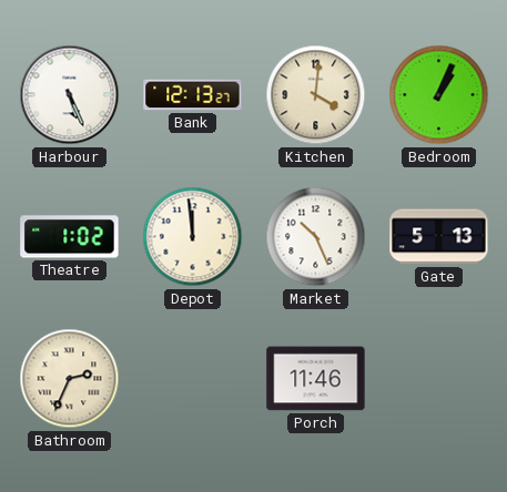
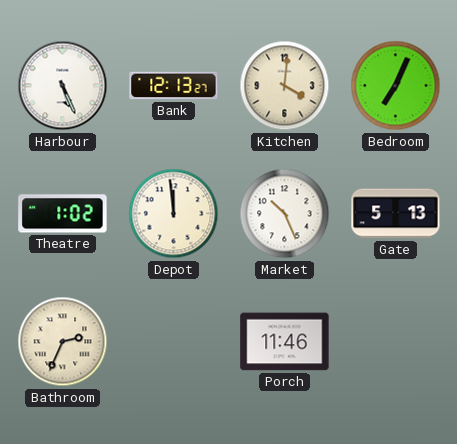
Bedroom: 1:04 -> 7:04 (396, 86)
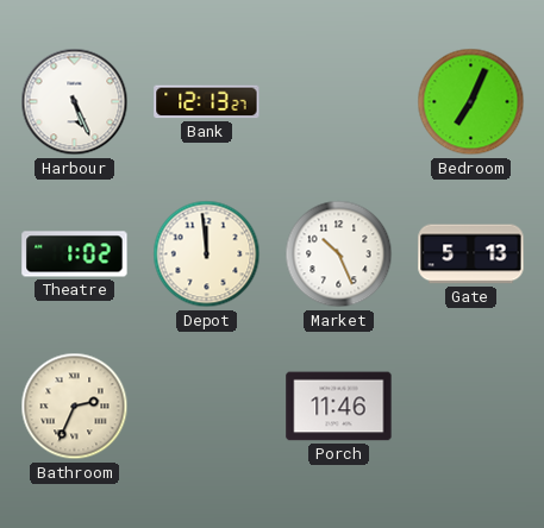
Kitchen: 4:01 -> none (285, 86)
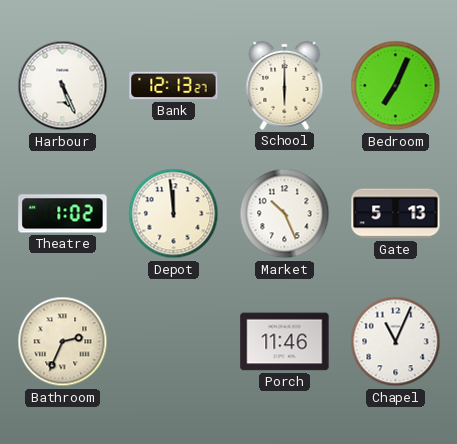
School: none -> 6:00 (285, 85)
Chapel: none -> 11:04 (396, 342)
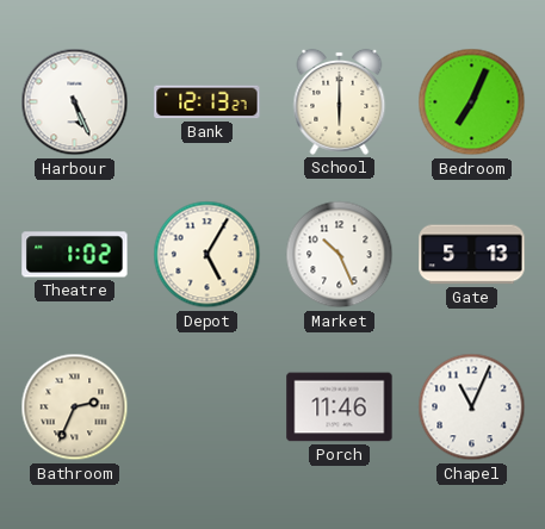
Depot: 11:59 -> 5:05 (208, 255)
